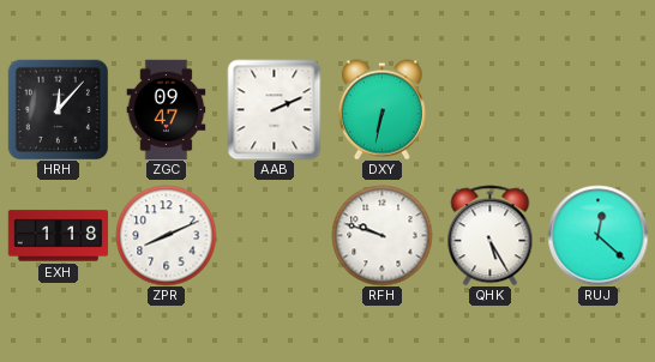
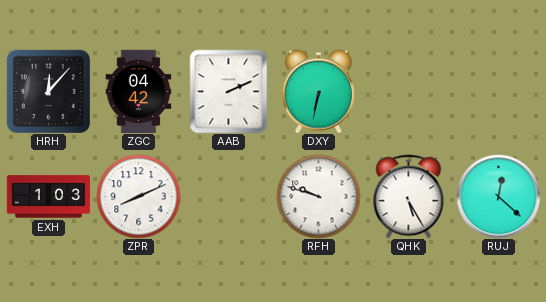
ZGC: 09:47 -> 04:42 (139, 91)
EXH: 1:18 -> 1:03 (48, 197)
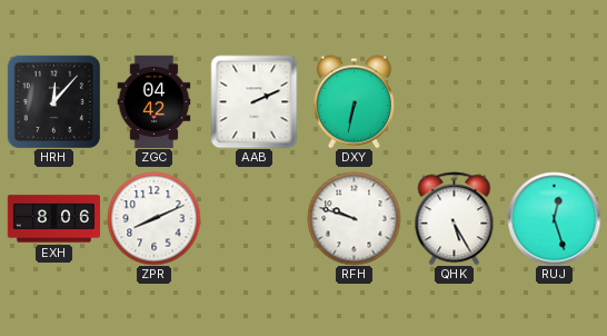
EXH: 1:03 -> 8:06 (53, 219)
RUJ: 12:22 -> 12:27 (554, 218)
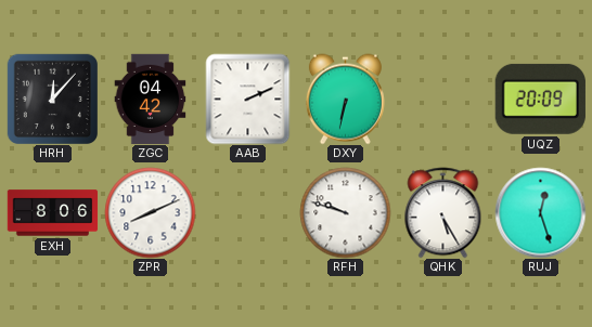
UQZ: none -> 20:09 (540, 99)
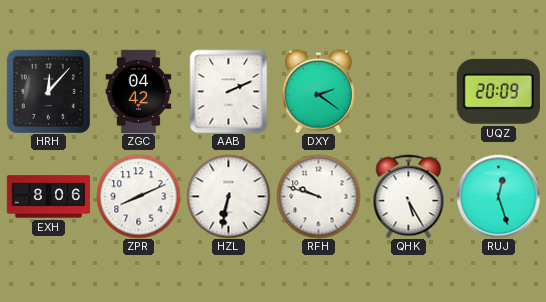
DXY: 6:32 -> 2:21 (318, 91)
HZL: none -> 6:32 (228, 196)
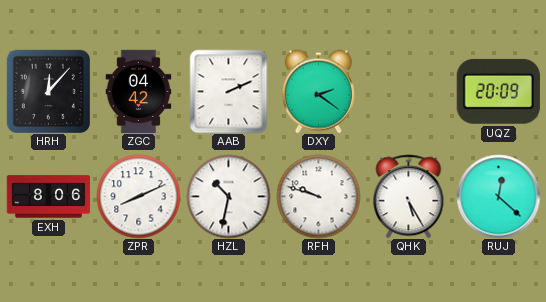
HZL: 6:32 -> 10:32 (228, 196)
RUJ: 12:27 -> 12:22 (498, 196)
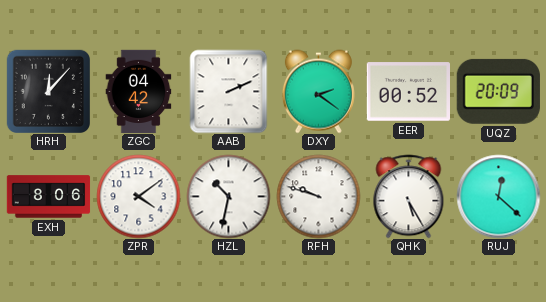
EER: none -> 00:52 (408, 92)
ZPR: 8:11 -> 4:09 (138, 196)
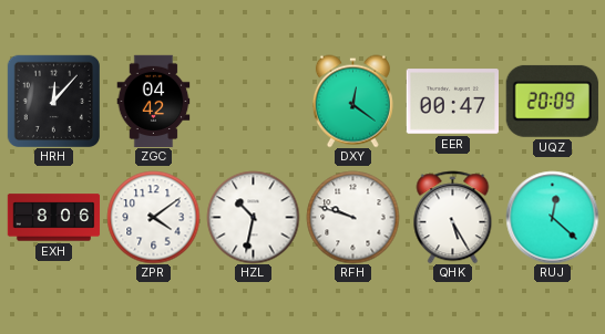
AAB: 2:11 -> none (229, 91)
DXY: 2:21 -> 12:21 (352, 101)
EER: 00:52 -> 00:47 (452, 102)
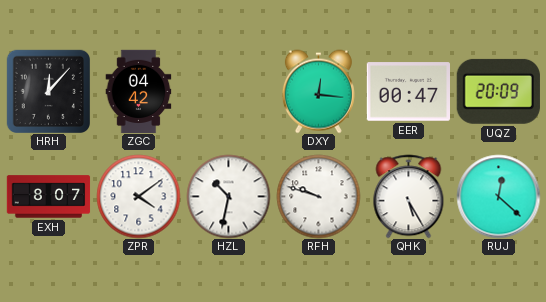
DXY: 12:21 -> 12:16 (318, 91)
EXH: 8:06 -> 8:07 (48, 197)
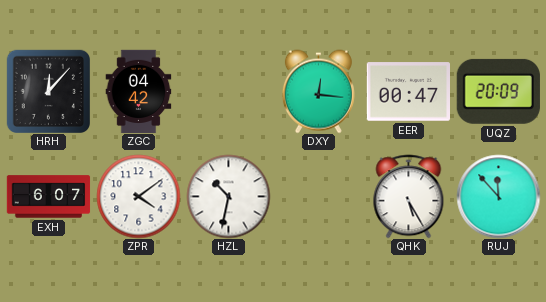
EXH: 8:07 -> 6:07 (48, 197)
RFH: 9:48 -> none (318, 196)
RUJ: 12:22 -> 11:53 (498, 196)
